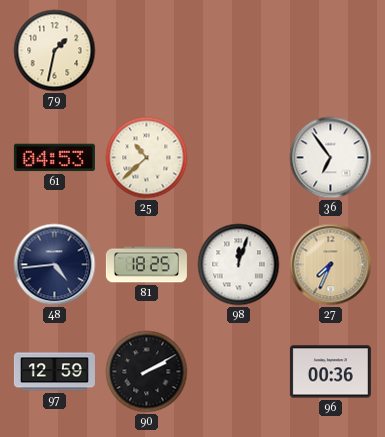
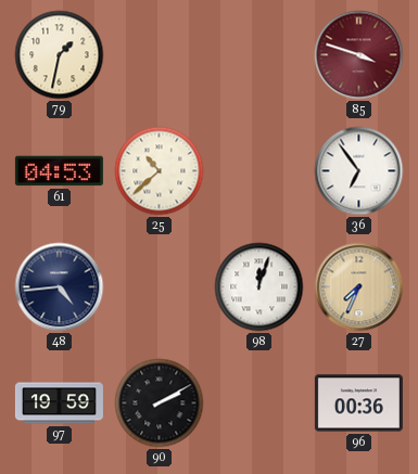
85: none -> 3:48 (359, 55)
81: 18:25 -> none (146, 265)
97: 12:59 -> 19:59 (59, 403)
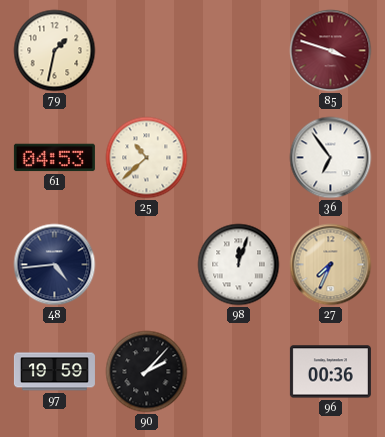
90: 2:10 -> 2:07 (147, 372)
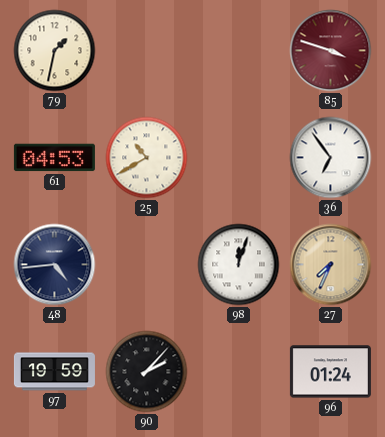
25: 10:38 -> 10:40 (147, 158)
96: 00:36 -> 01:24 (330, 372)
